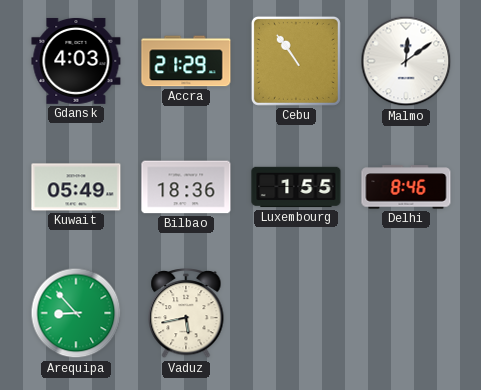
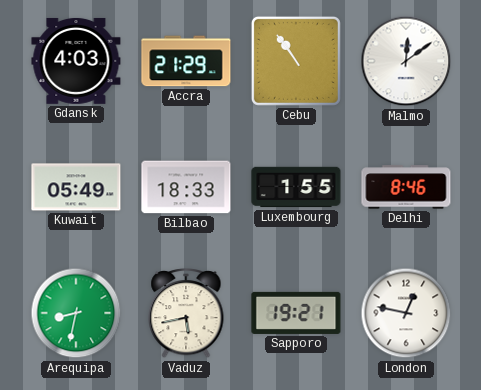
Bilbao: 18:36 -> 18:33 (186, 187)
Arequipa: 8:53 -> 8:32 (76, 313)
Sapporo: none -> 19:21 (296, 313)
London: none -> 12:47 (406, 313)
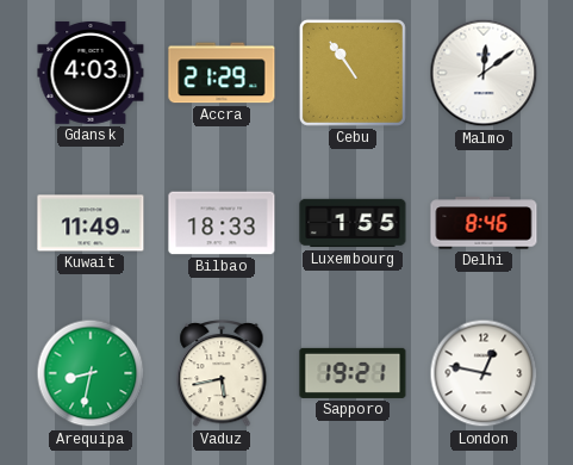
Kuwait: 05:49 -> 11:49 (91, 223)
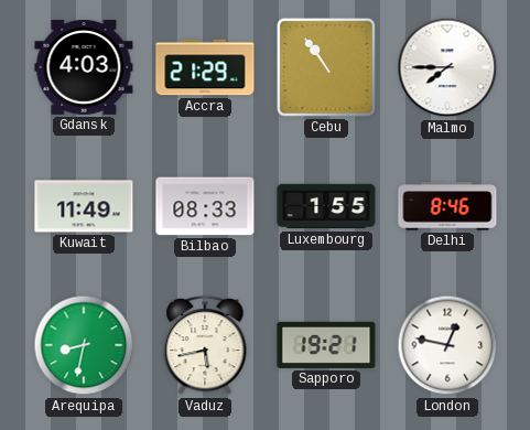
Malmo: 12:09 -> 7:45 (447, 67)
Bilbao: 18:33 -> 08:33 (205, 206)
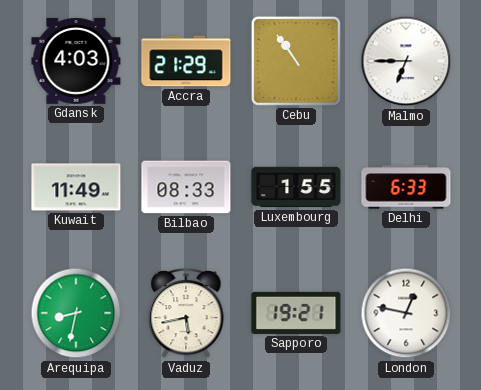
Malmo: 7:45 -> 6:45 (406, 61)
Delhi: 8:46 -> 6:33 (406, 187)
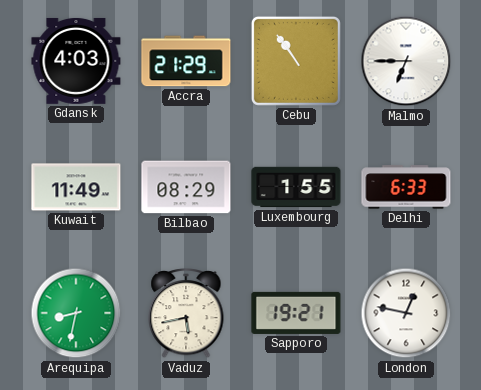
Bilbao: 08:33 -> 08:29 (186, 187)
